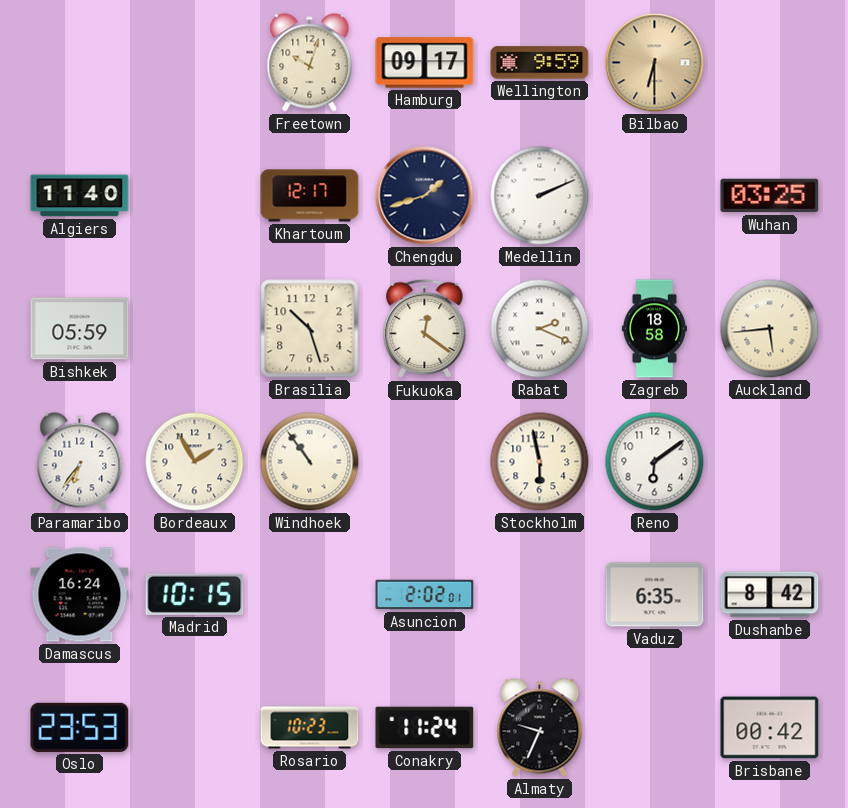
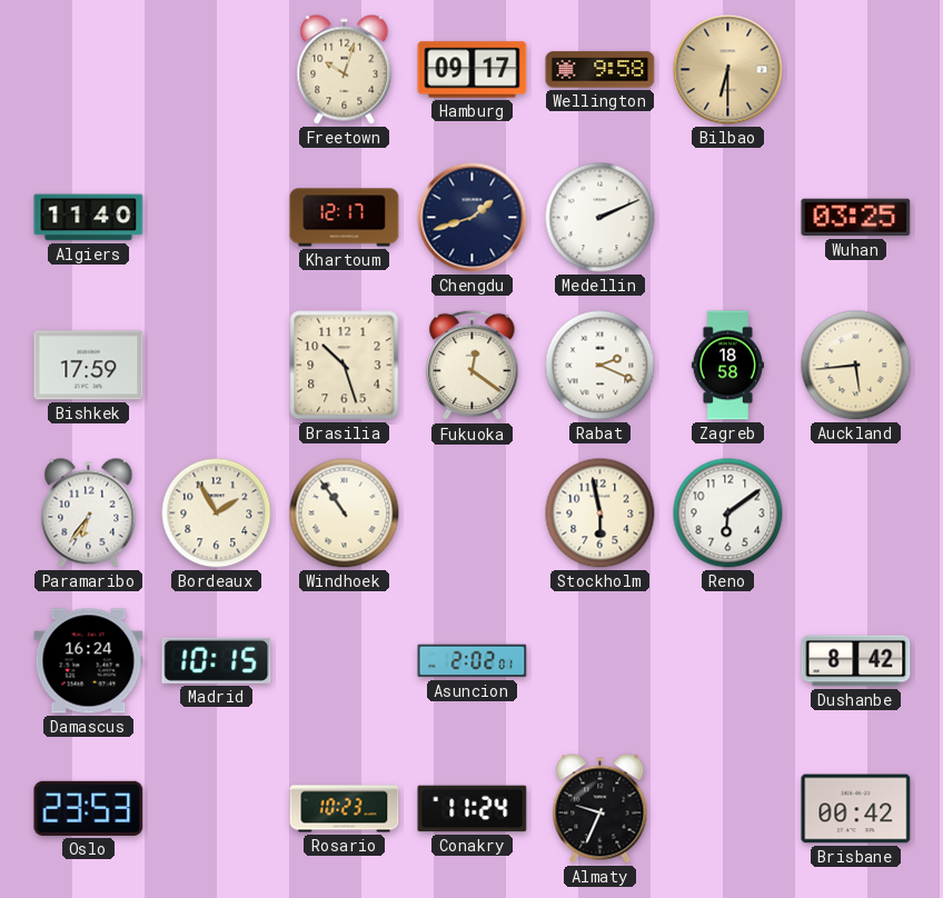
Wellington: 9:59 -> 9:58 (600, 70)
Bishkek: 05:59 -> 17:59 (89, 366)
Vaduz: 6:35 -> none (655, 595)
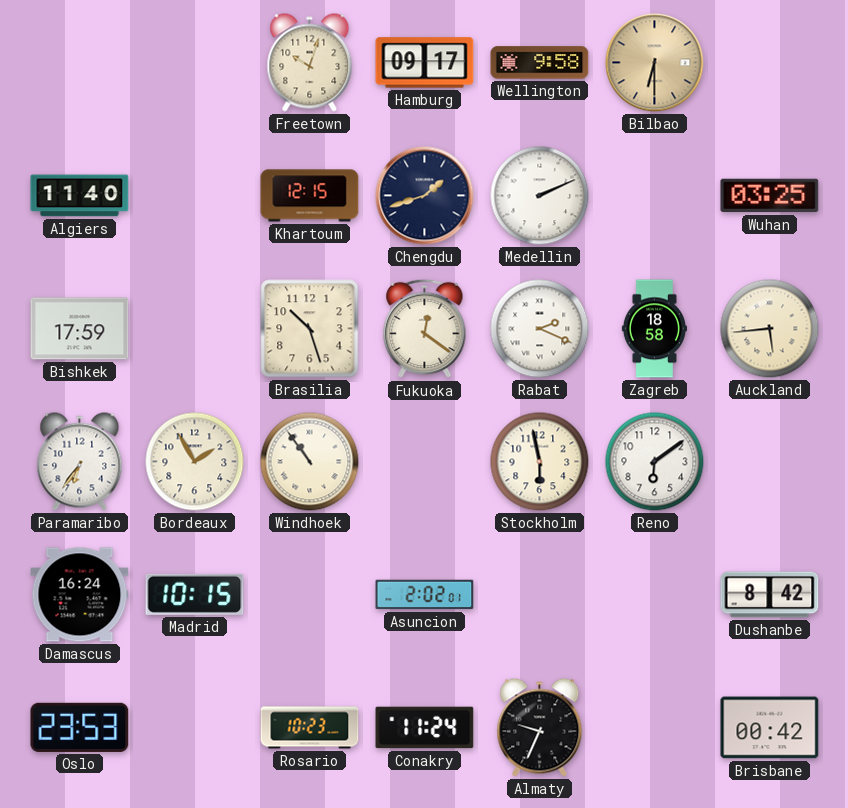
Khartoum: 12:17 -> 12:15 (310, 196)
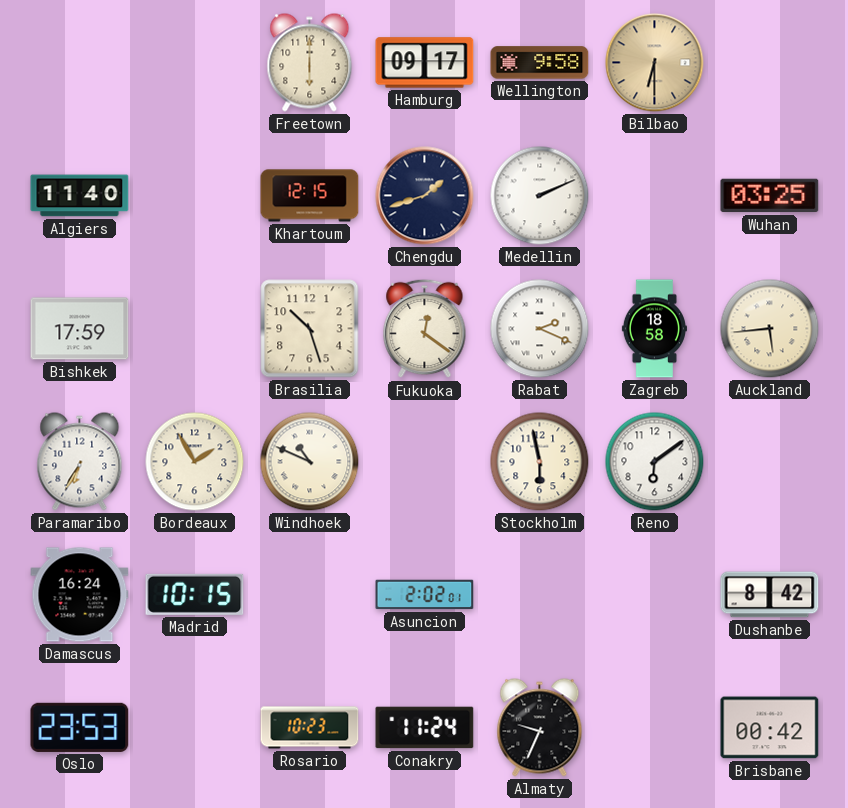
Freetown: 10:03 -> 6:00 (310, 63)
Paramaribo: 6:36 -> 6:35 (80, 462)
Windhoek: 10:54 -> 10:49 (310, 462)
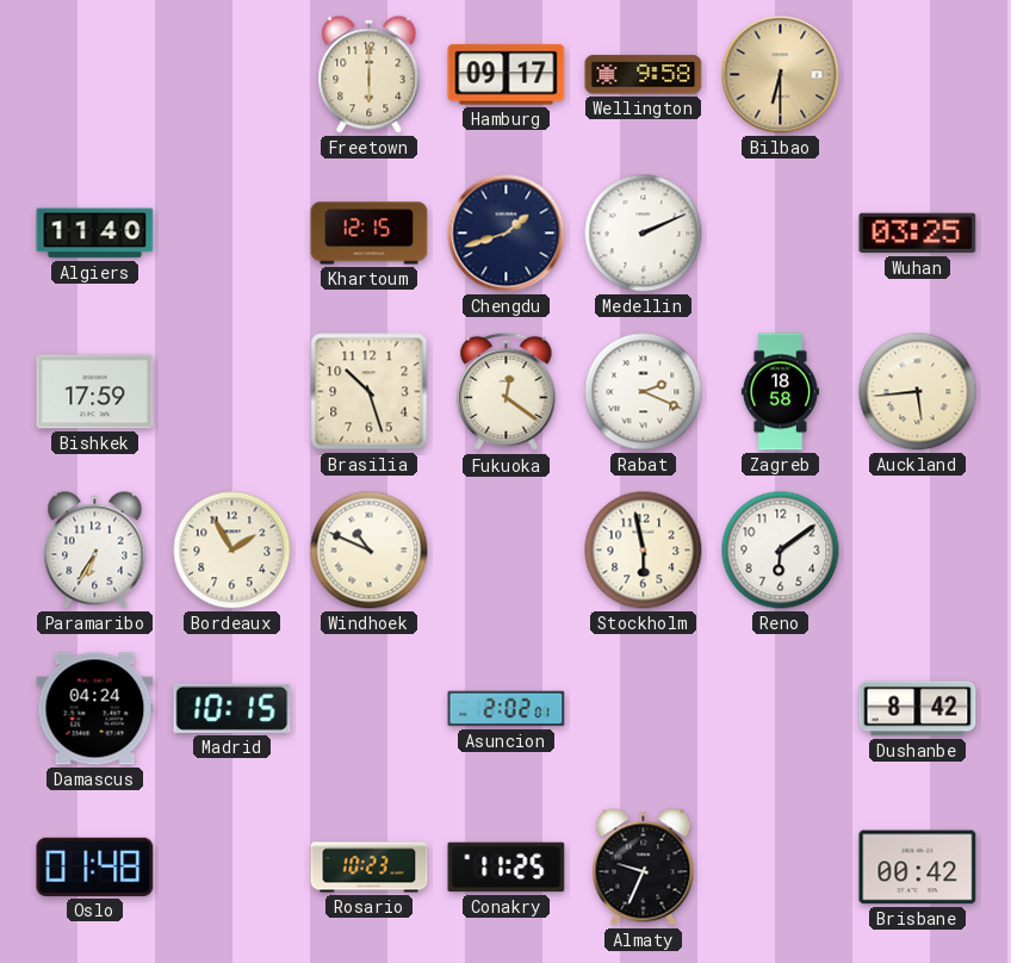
Damascus: 16:24 -> 04:24 (95, 709)
Oslo: 23:53 -> 01:48 (95, 866)
Conakry: 11:24 -> 11:25 (507, 868)
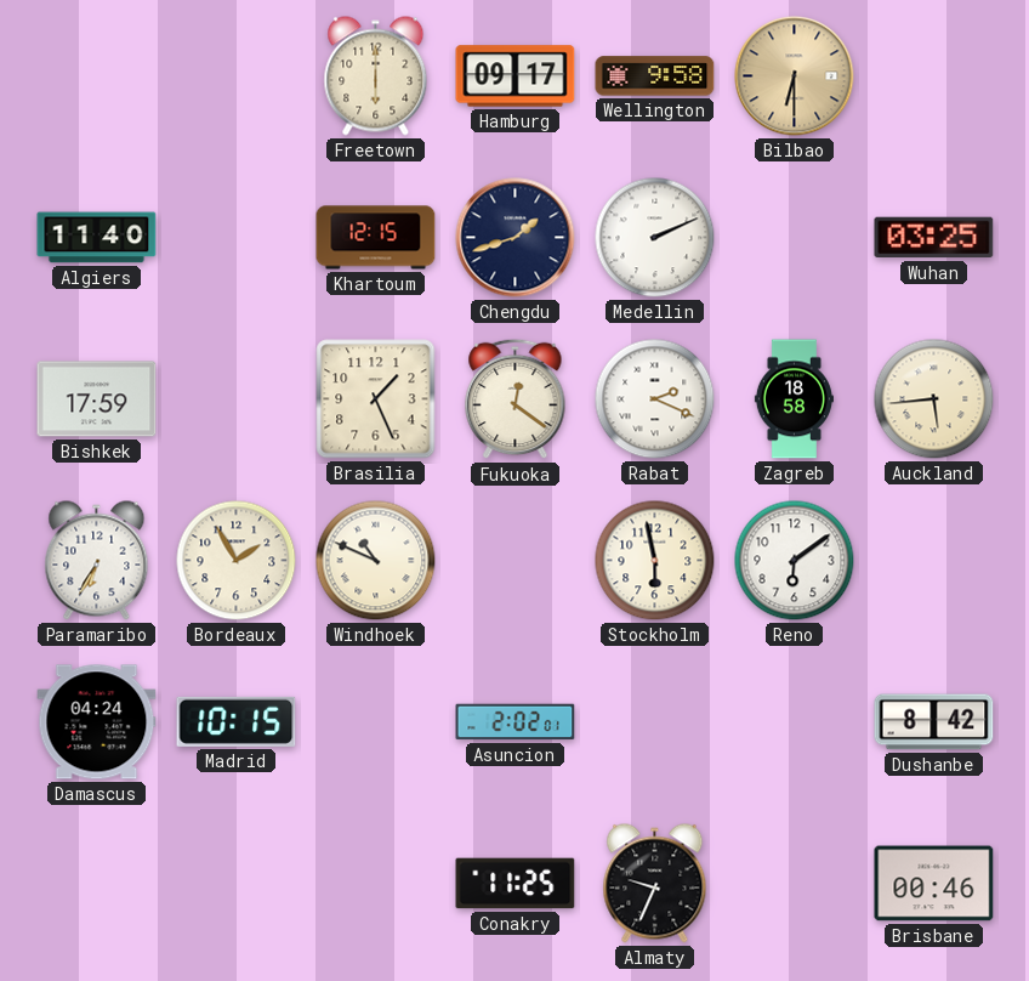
Brasilia: 10:27 -> 1:26 (376, 399)
Oslo: 01:48 -> none (95, 866)
Rosario: 10:23 -> none (370, 868)
Brisbane: 00:42 -> 00:46 (934, 884)
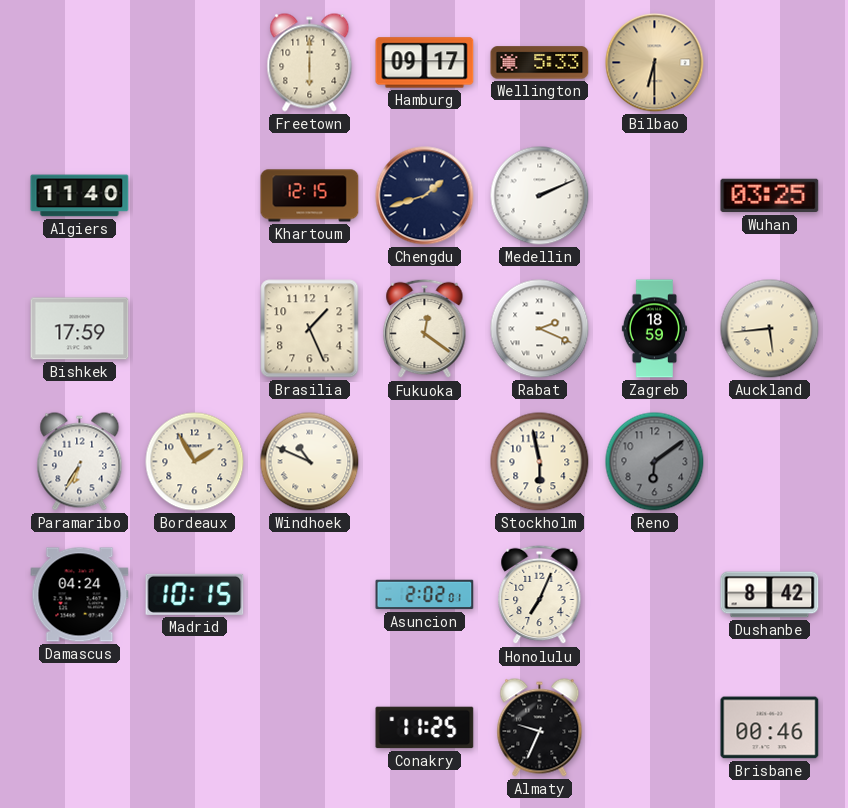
Wellington: 9:58 -> 5:33 (540, 63)
Zagreb: 18:58 -> 18:59 (654, 329)
Reno dial: white -> grey (655, 462)
Honolulu: none -> 7:04 (540, 595)
